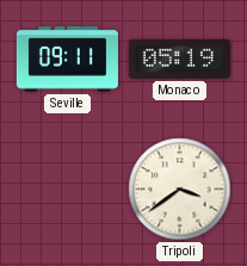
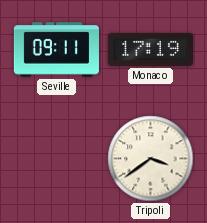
Monaco: 05:19 -> 17:19 (150, 49)
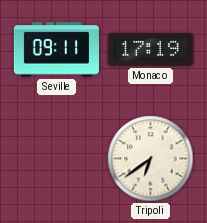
Tripoli: 3:39 -> 6:39 (151, 159)
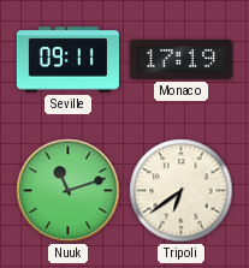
Nuuk: none -> 11:12 (69, 191)
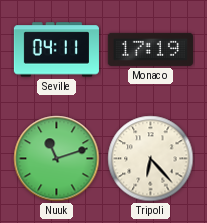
Seville: 09:11 -> 04:11 (56, 50)
Tripoli: 6:39 -> 6:23 (151, 159)
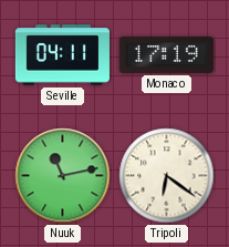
Nuuk: 11:12 -> 11:13 (63, 176)
Tripoli: 6:23 -> 6:21 (167, 176)
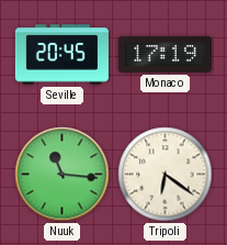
Seville: 04:11 -> 20:45 (61, 55)
Nuuk: 11:13 -> 11:16 (63, 175)
